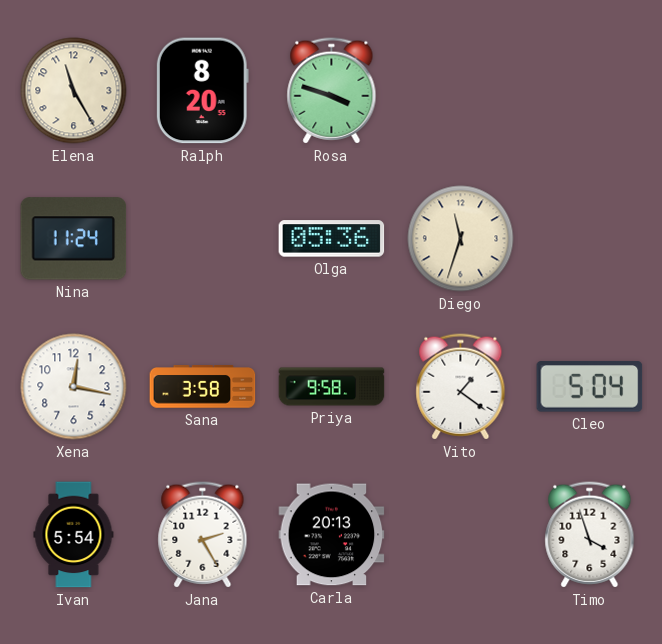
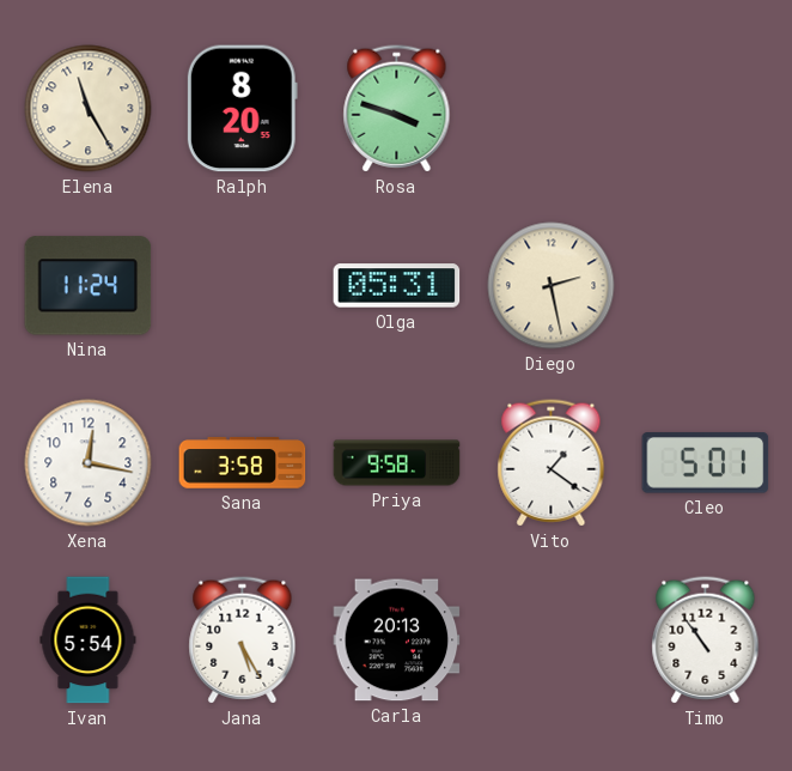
Olga: 05:36 -> 05:31 (397, 286)
Diego: 11:33 -> 2:28 (552, 286)
Cleo: 5:04 -> 5:01 (706, 463)
Jana: 2:25 -> 5:25 (243, 641)
Timo: 3:57 -> 10:54 (706, 641)
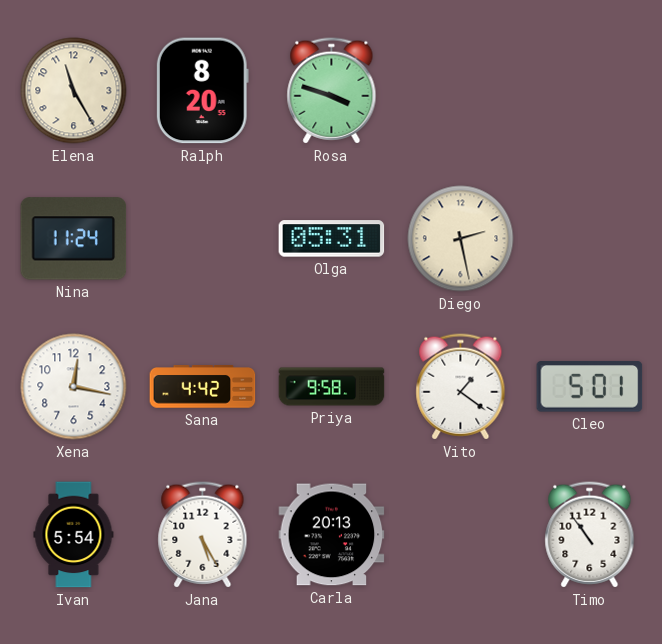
Sana: 3:58 -> 4:42 (203, 387)
